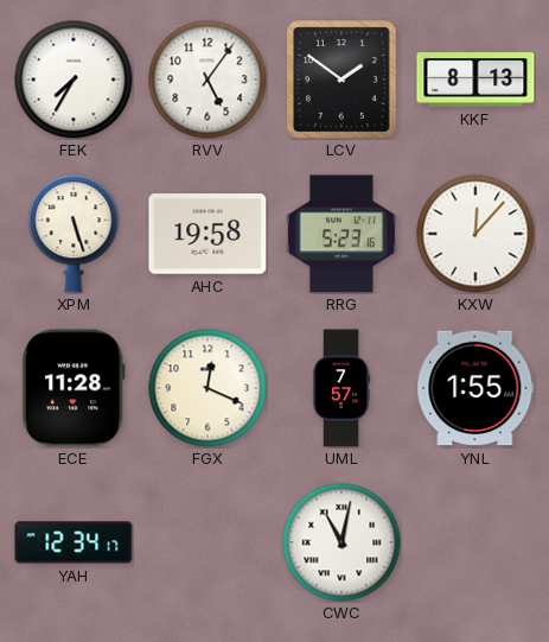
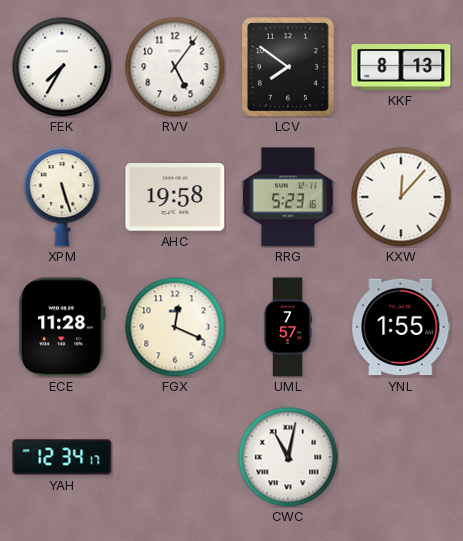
LCV: 1:51 -> 7:51 (289, 68)
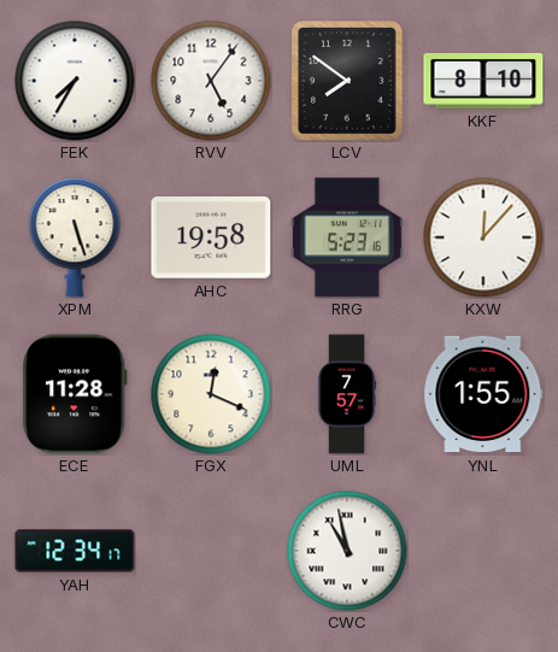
KKF: 8:13 -> 8:10 (483, 82)
CWC: 11:02 -> 10:58 (347, 551)
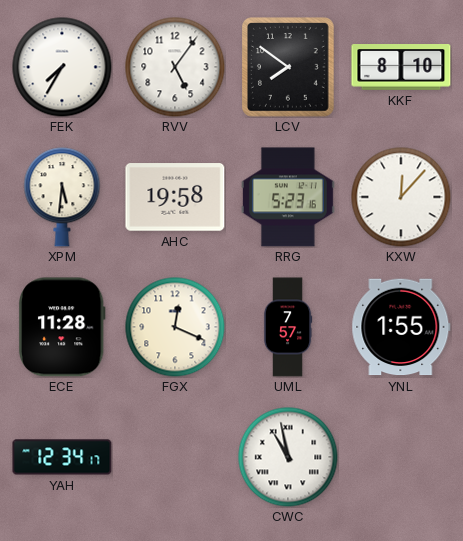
XPM: 5:27 -> 5:31 (62, 197)
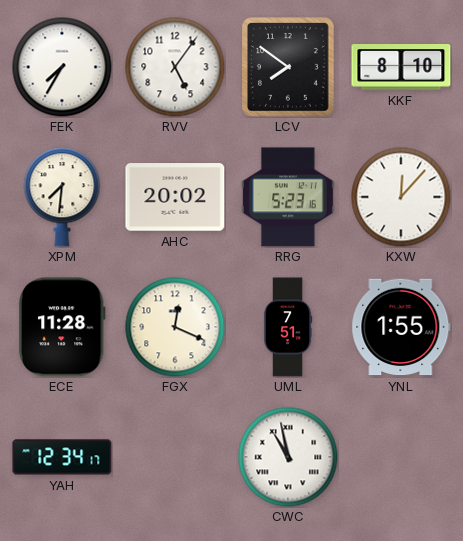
XPM: 5:31 -> 7:31 (62, 197)
AHC: 19:58 -> 20:02 (175, 197)
UML: 7:57 -> 7:51 (288, 327)
